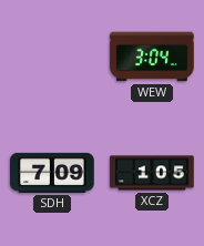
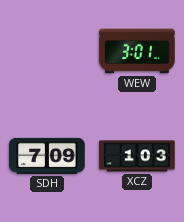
WEW: 3:04 -> 3:01 (137, 51)
XCZ: 1:05 -> 1:03 (137, 156)
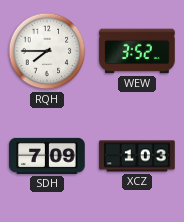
RQH: none -> 7:45 (47, 51)
WEW: 3:01 -> 3:52 (137, 51)
